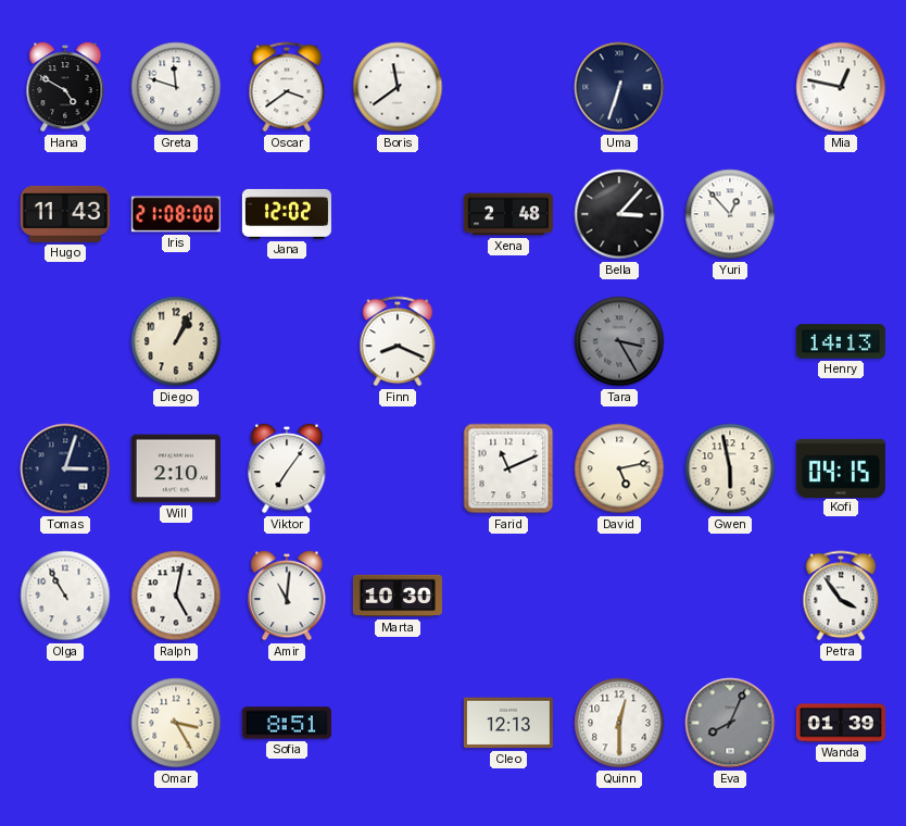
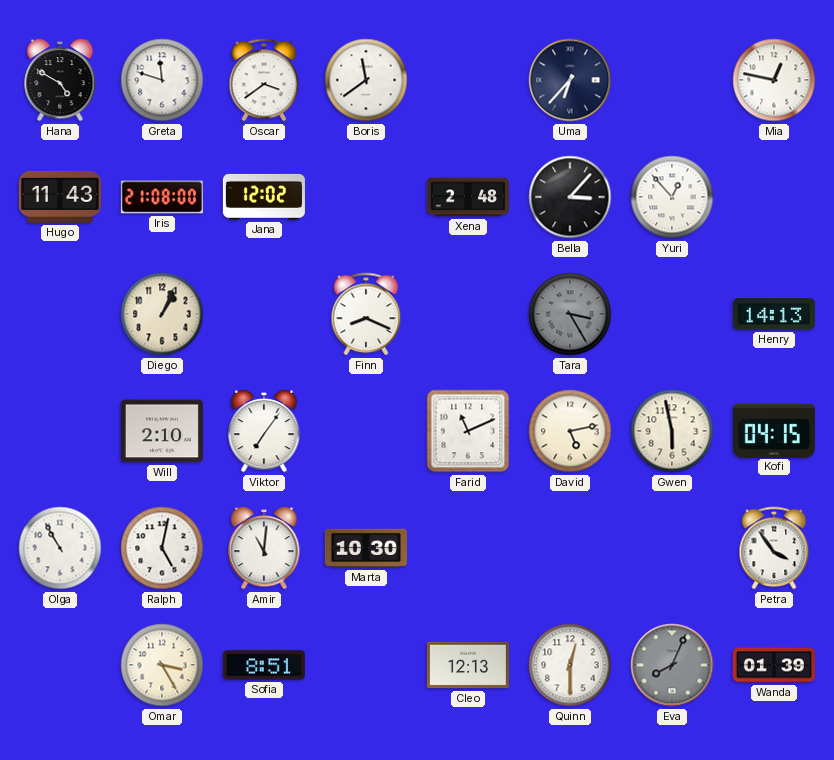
Uma: 6:33 -> 6:37 (570, 80)
Tomas: 3:03 -> none (65, 468)
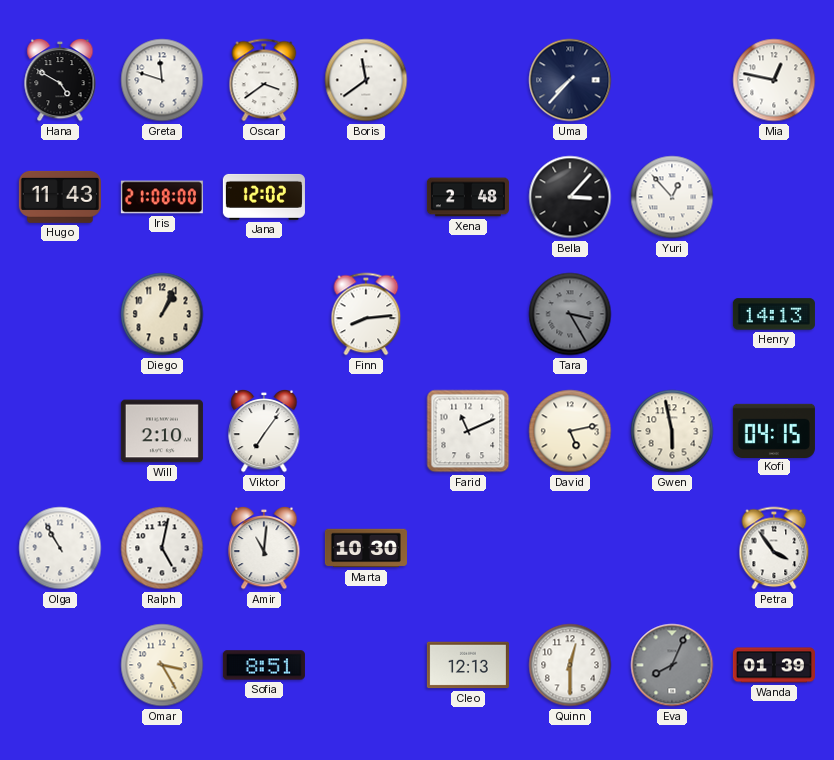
Uma: 6:37 -> 7:37 (570, 80)
Finn: 8:19 -> 8:14 (366, 314)
